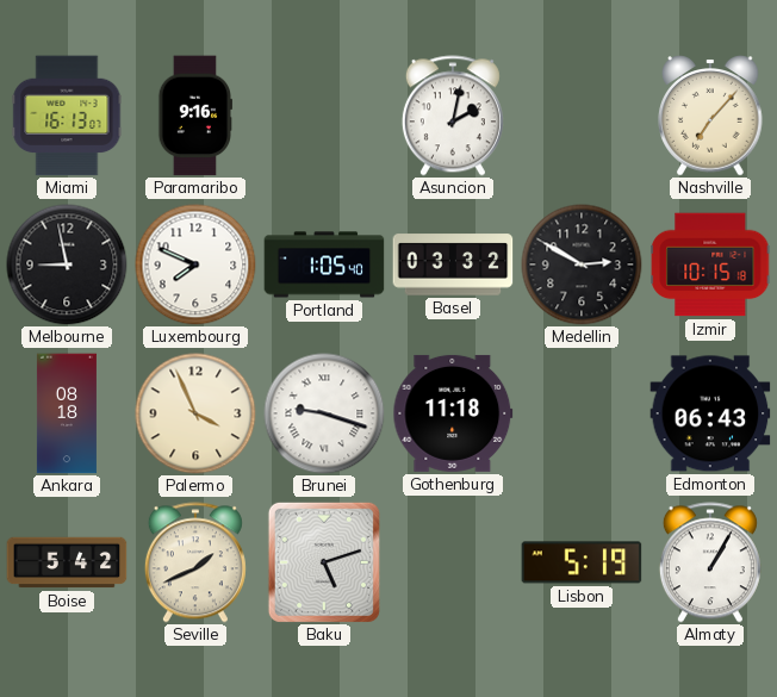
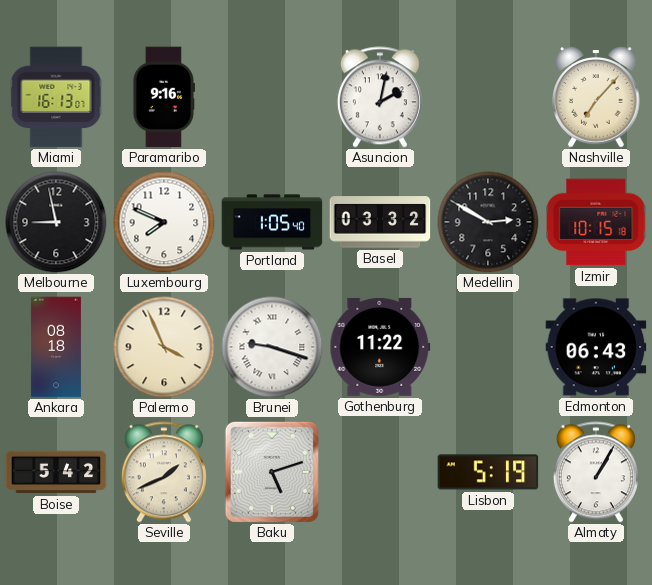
Gothenburg: 11:18 -> 11:22 (380, 347)
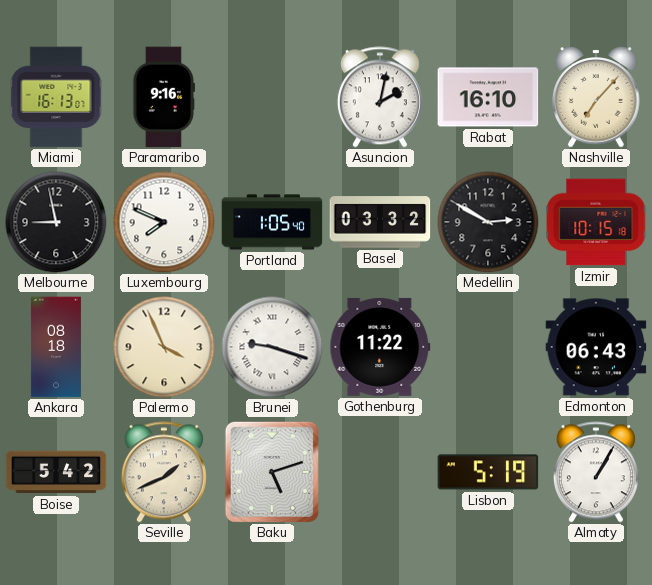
Rabat: none -> 16:10 (488, 97)
